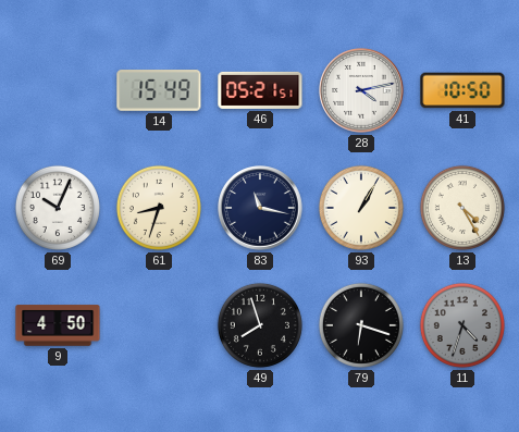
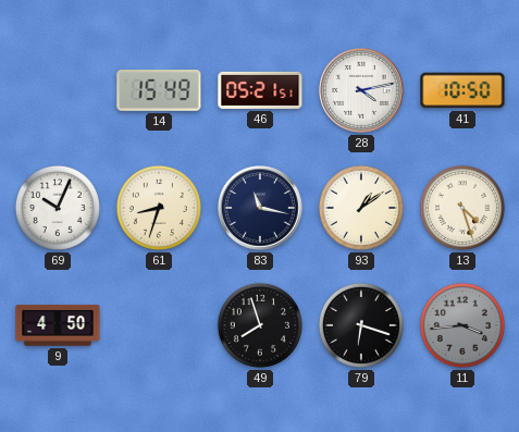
93: 1:05 -> 1:09 (361, 208)
13: 4:25 -> 4:27 (462, 208)
11: 4:33 -> 3:44 (462, 325)
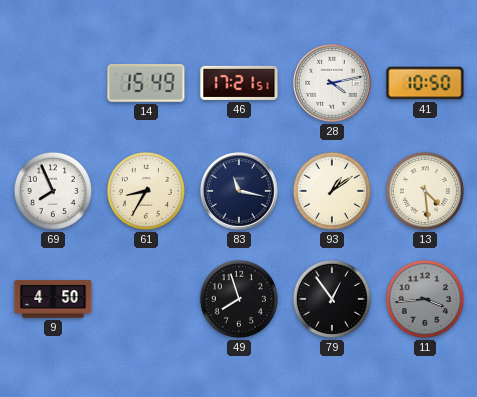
46: 05:21 -> 17:21 (239, 83)
69: 10:04 -> 7:56 (53, 191)
61: 8:33 -> 8:35 (146, 191)
13: 4:27 -> 4:29 (425, 191)
79: 6:18 -> 12:54 (332, 299)
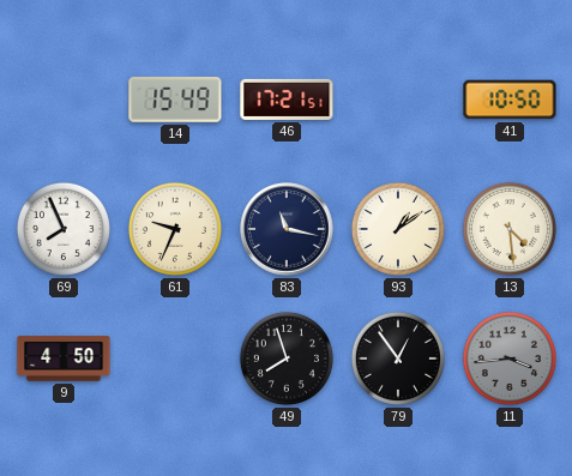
28: 4:13 -> none (332, 83)
61: 8:35 -> 9:34 (175, 229)
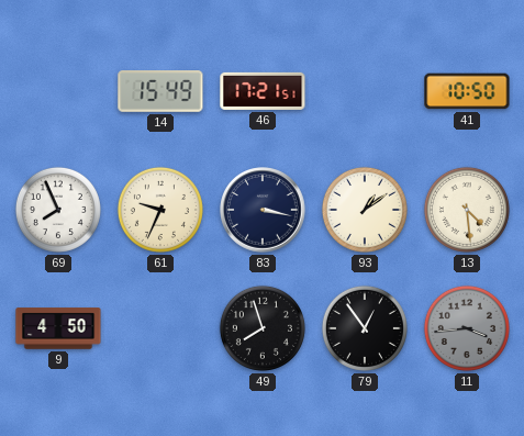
83: 11:17 -> 3:17 (263, 210)
